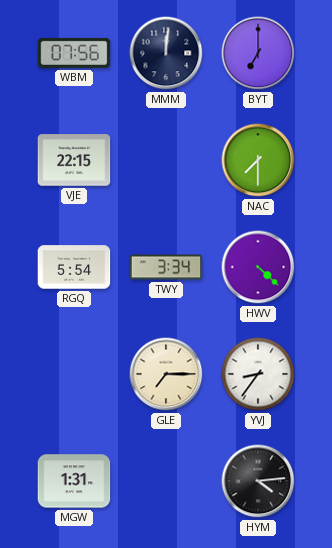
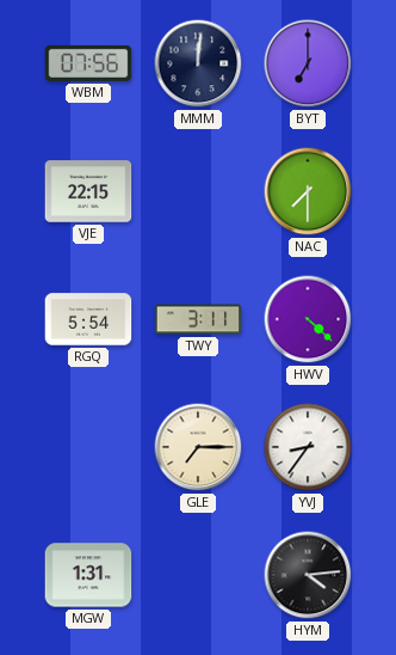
TWY: 3:34 -> 3:11 (198, 319)
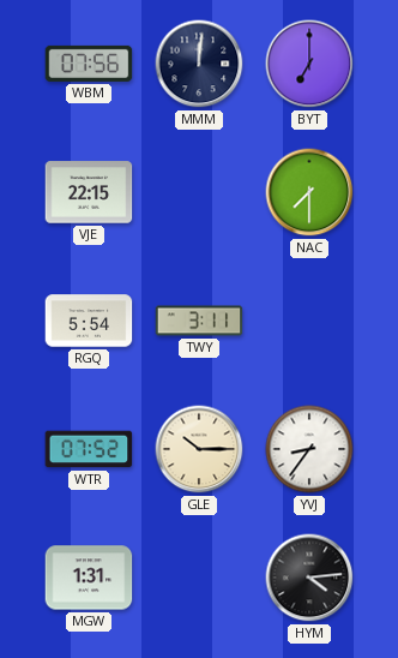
HWV: 4:22 -> none (308, 319)
WTR: none -> 07:52 (89, 449)
GLE: 7:15 -> 10:15 (199, 449)
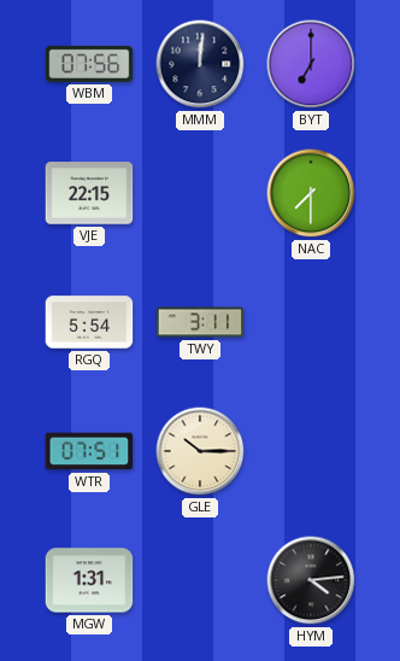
WTR: 07:52 -> 07:51 (89, 451)
YVJ: 8:36 -> none (309, 449)
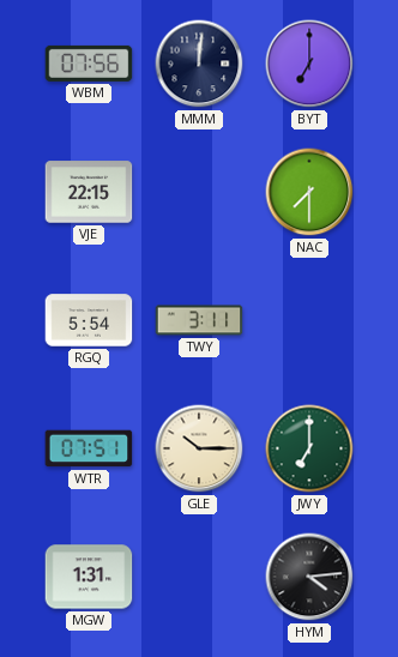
JWY: none -> 7:00 (309, 448)
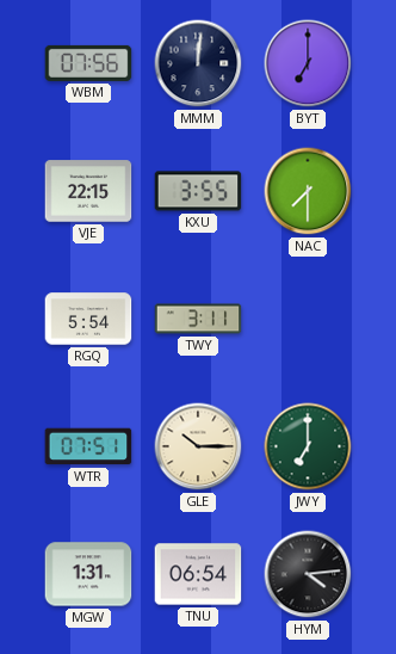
KXU: none -> 3:55 (198, 191)
TNU: none -> 06:54 (198, 574)
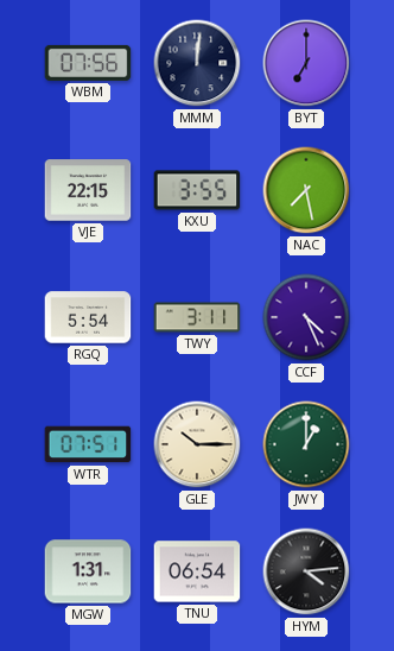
NAC: 7:30 -> 7:28 (306, 190)
CCF: none -> 4:26 (306, 317)
JWY: 7:00 -> 1:00 (306, 444)
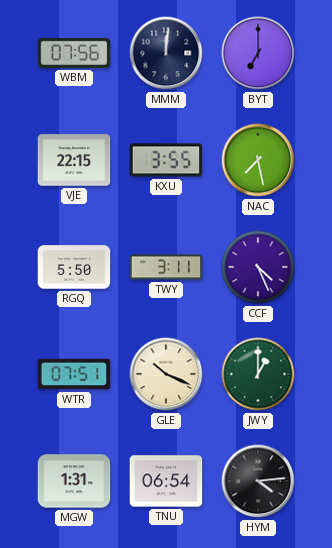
RGQ: 5:54 -> 5:50 (74, 267)
GLE: 10:15 -> 10:19 (166, 374)
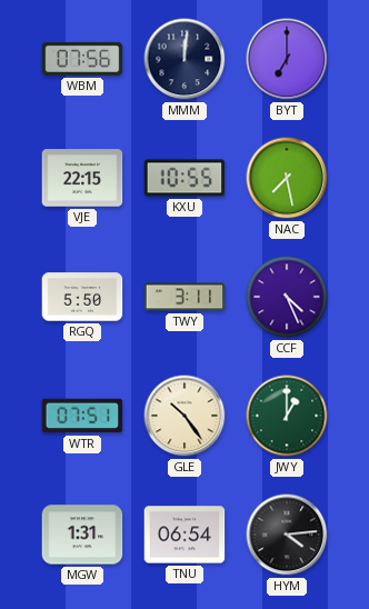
KXU: 3:55 -> 10:55 (184, 178)
GLE: 10:19 -> 10:24 (184, 416)
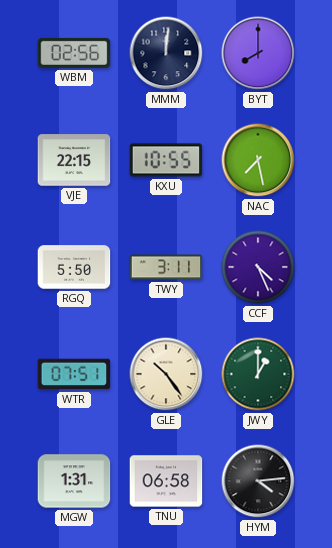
WBM: 07:56 -> 02:56 (74, 53)
BYT: 7:00 -> 8:00 (258, 53)
TNU: 06:54 -> 06:58 (166, 481)
